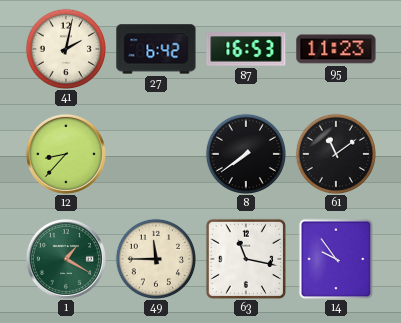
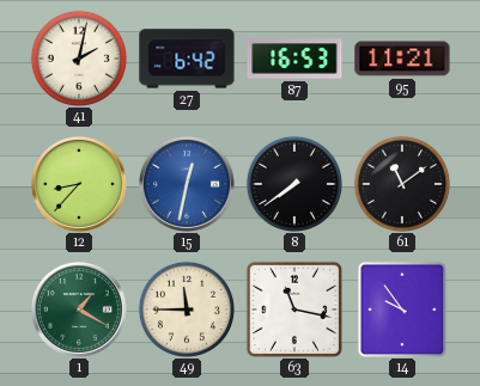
95: 11:23 -> 11:21 (402, 59)
15: none -> 12:32 (187, 184)
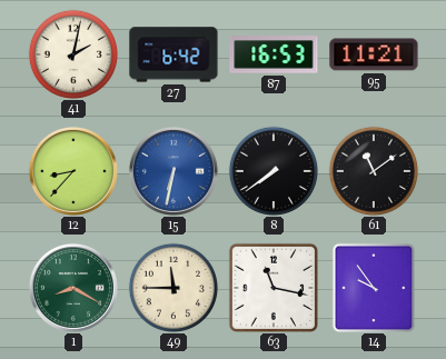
15: 12:32 -> 6:32 (174, 171)
1: 1:20 -> 8:20 (73, 288)
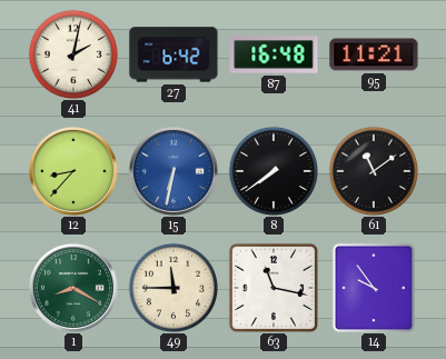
87: 16:53 -> 16:48 (274, 54)
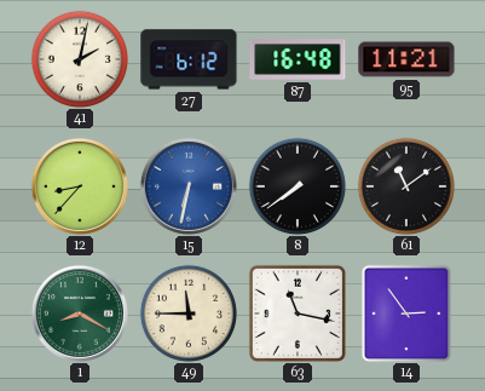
27: 6:42 -> 6:12 (189, 59)
14: 9:54 -> 2:54 (406, 314)
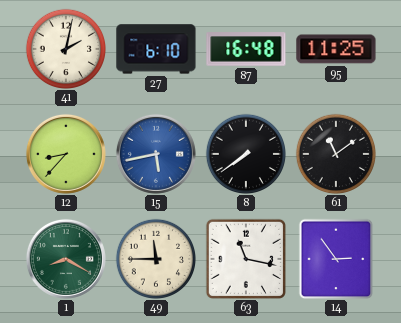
27: 6:12 -> 6:10 (156, 49)
95: 11:21 -> 11:25 (336, 49)
15: 6:32 -> 5:43 (156, 154)
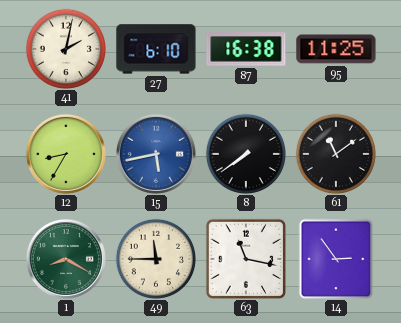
87: 16:48 -> 16:38 (246, 49)
12: 8:37 -> 8:35 (66, 154)
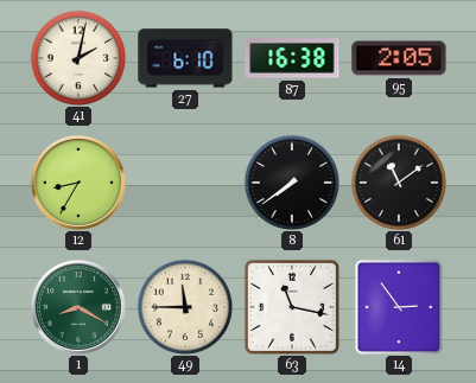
95: 11:25 -> 2:05 (399, 58)
15: 5:43 -> none (156, 154)
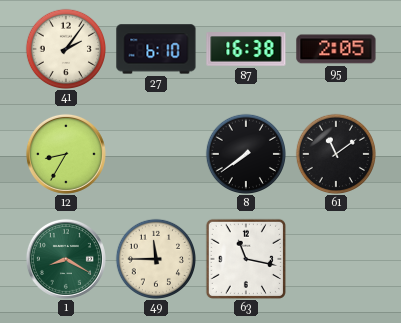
41: 2:02 -> 2:06 (65, 48)
14: 2:54 -> none (399, 307)
